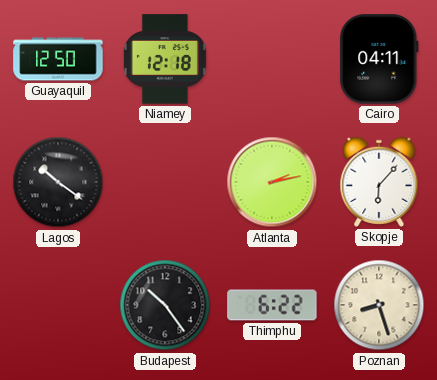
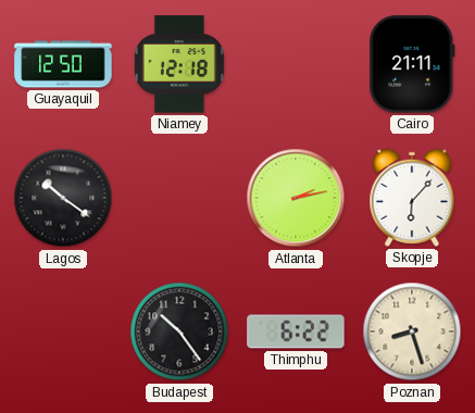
Cairo: 04:11 -> 21:11 (412, 64)
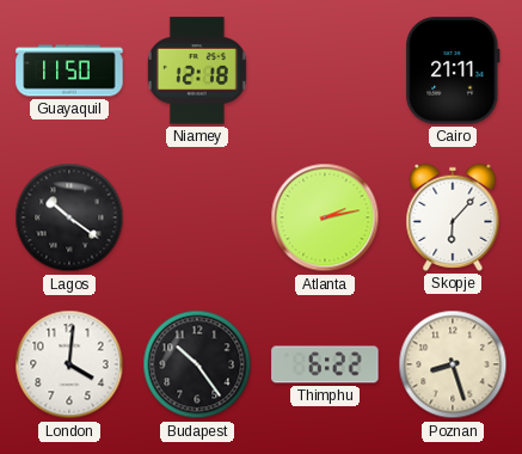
Guayaquil: 12:50 -> 11:50 (69, 70)
London: none -> 4:01 (69, 364)
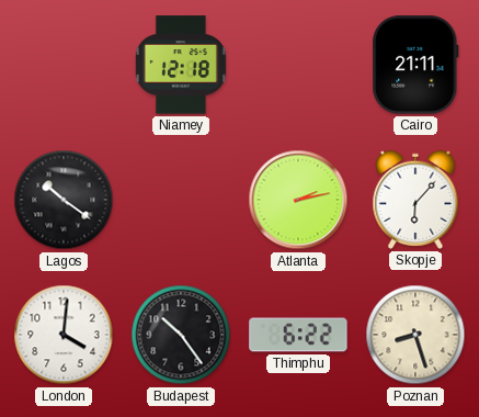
Guayaquil: 11:50 -> none (69, 70)
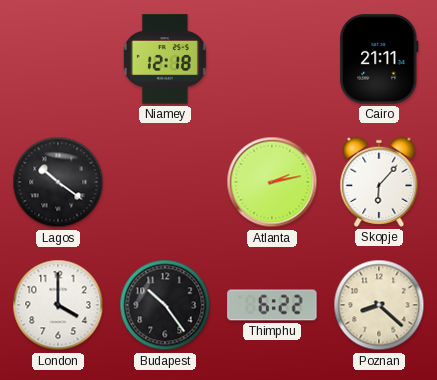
London: 4:01 -> 4:00 (58, 305)
Poznan: 8:27 -> 8:22 (379, 305)
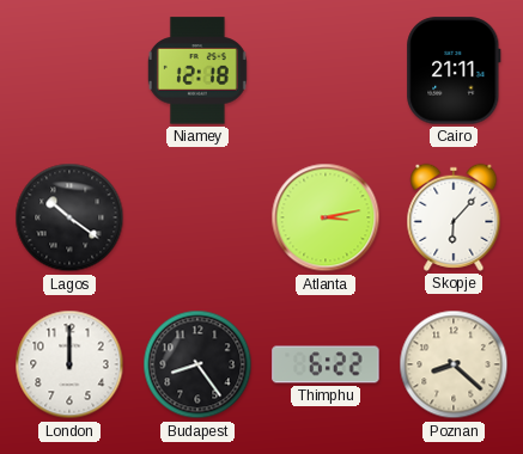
Atlanta: 2:13 -> 3:13 (326, 217)
London: 4:00 -> 12:00 (69, 364)
Budapest: 10:24 -> 8:24 (197, 364)
